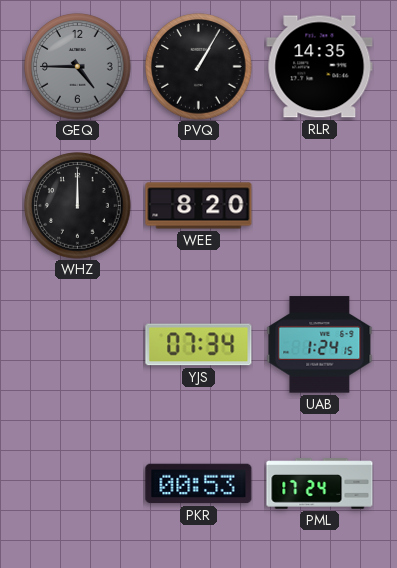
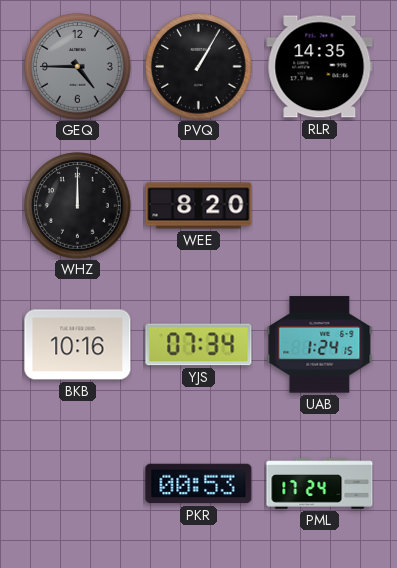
BKB: none -> 10:16 (78, 345)
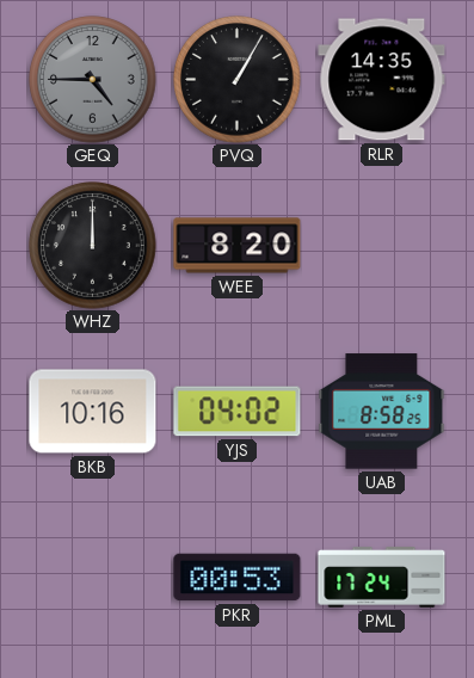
YJS: 07:34 -> 04:02 (238, 412)
UAB: 1:24 -> 8:58 (382, 412)
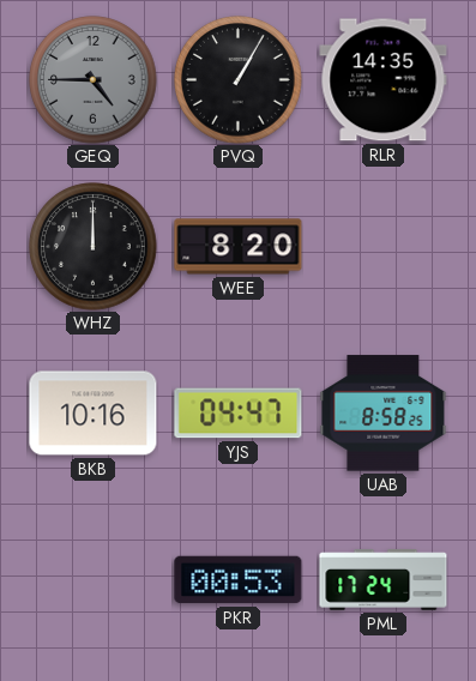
YJS: 04:02 -> 04:47 (239, 414)
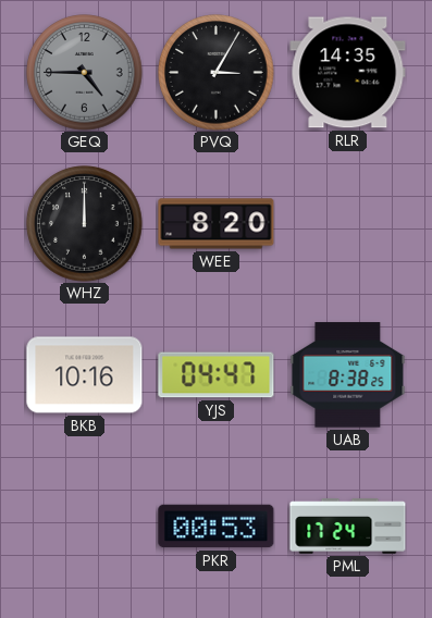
PVQ: 1:05 -> 3:05 (217, 73)
UAB: 8:58 -> 8:38 (348, 375)
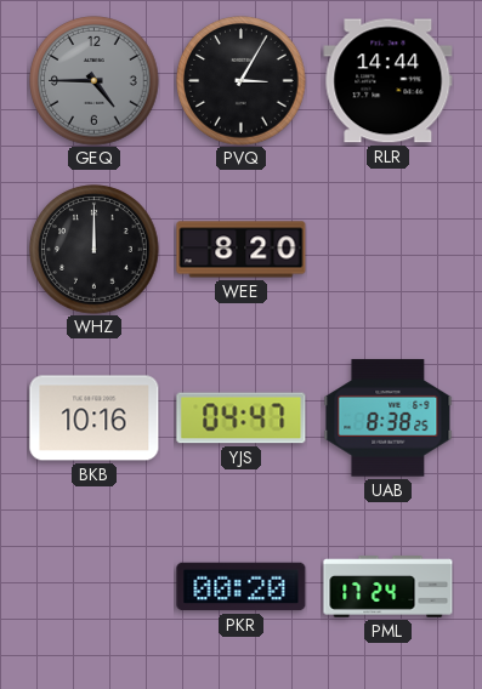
RLR: 14:35 -> 14:44 (389, 81)
PKR: 00:53 -> 00:20 (242, 587)
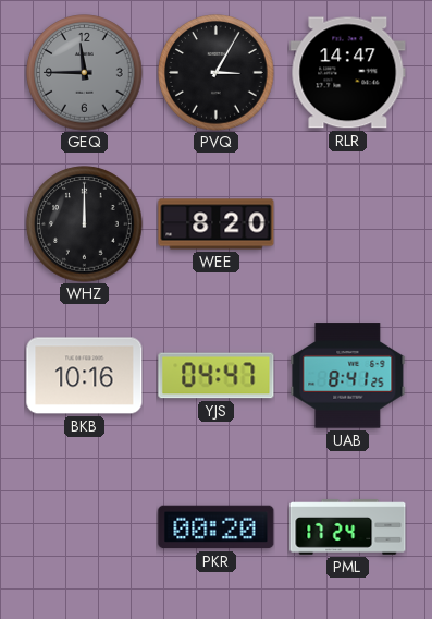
GEQ: 4:45 -> 11:45 (85, 73)
RLR: 14:44 -> 14:47 (348, 73)
UAB: 8:38 -> 8:41 (348, 376)
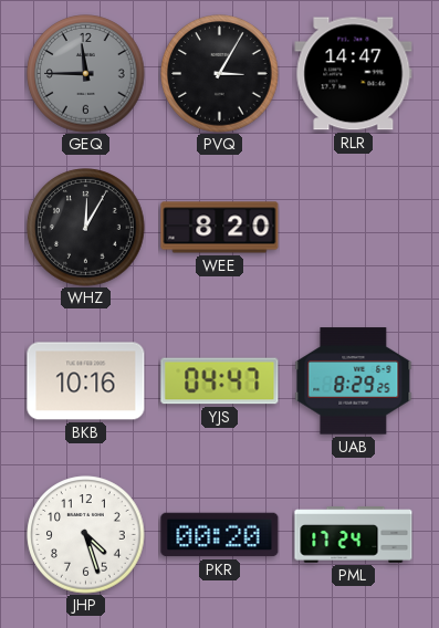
WHZ: 12:00 -> 12:05 (86, 228)
UAB: 8:41 -> 8:29 (354, 381)
JHP: none -> 4:27 (86, 535)
